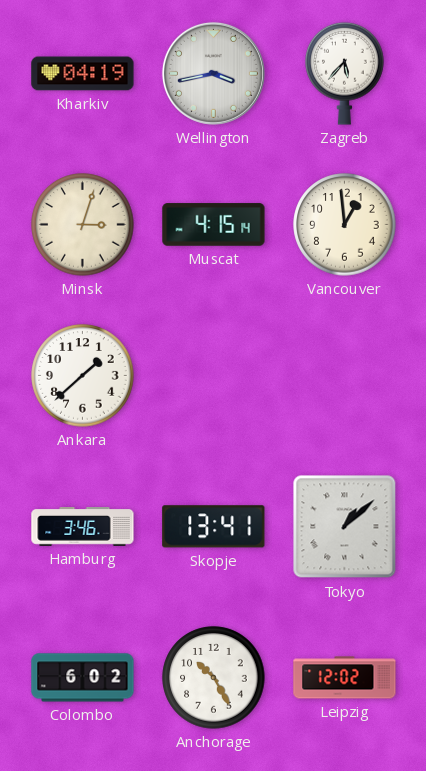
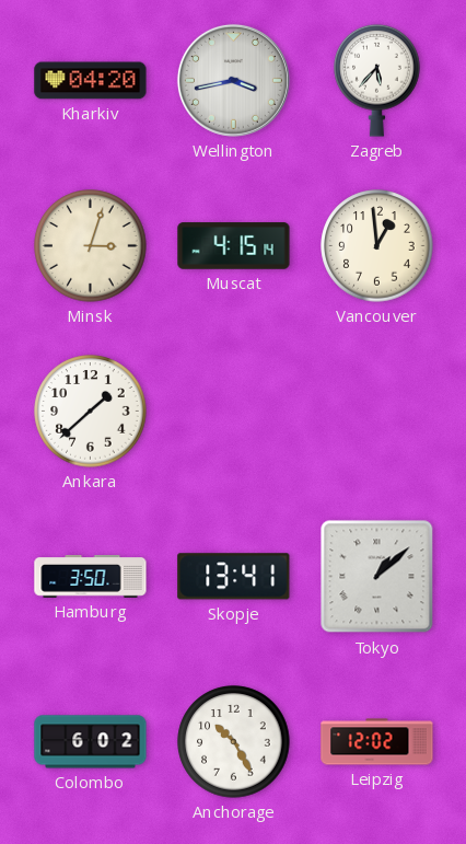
Kharkiv: 04:19 -> 04:20 (91, 81)
Hamburg: 3:46 -> 3:50 (91, 577)
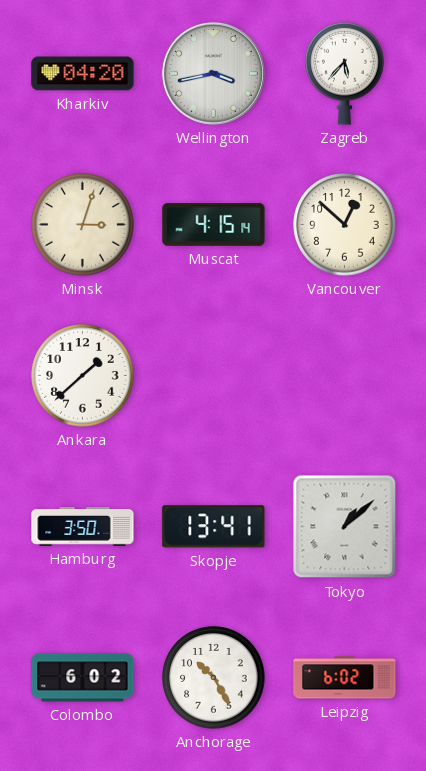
Vancouver: 12:59 -> 12:52 (345, 225)
Leipzig: 12:02 -> 6:02 (345, 678)
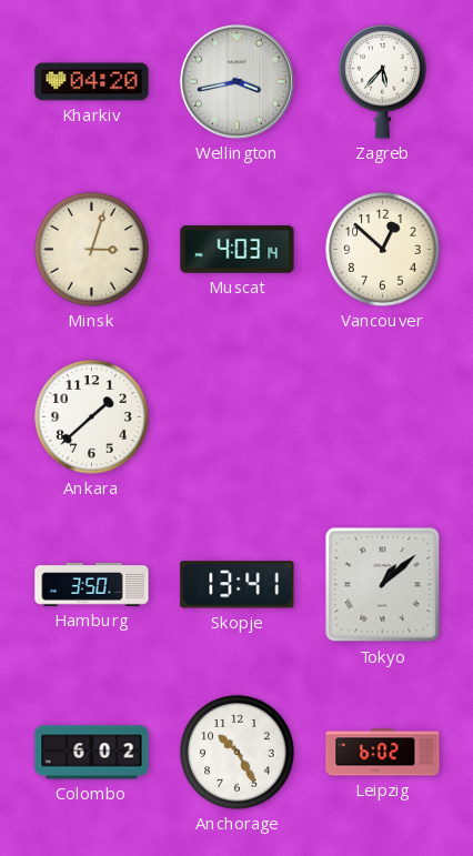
Muscat: 4:15 -> 4:03 (238, 250)
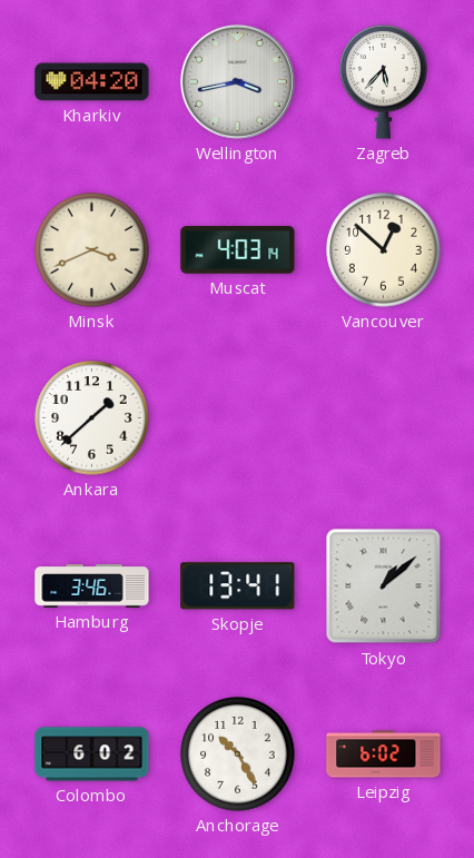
Minsk: 3:03 -> 3:41 (92, 250)
Hamburg: 3:50 -> 3:46 (92, 586)
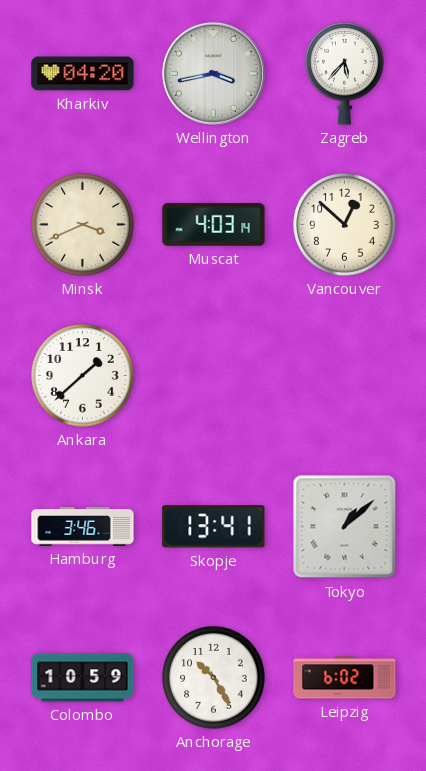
Colombo: 6:02 -> 10:59 (83, 678)
